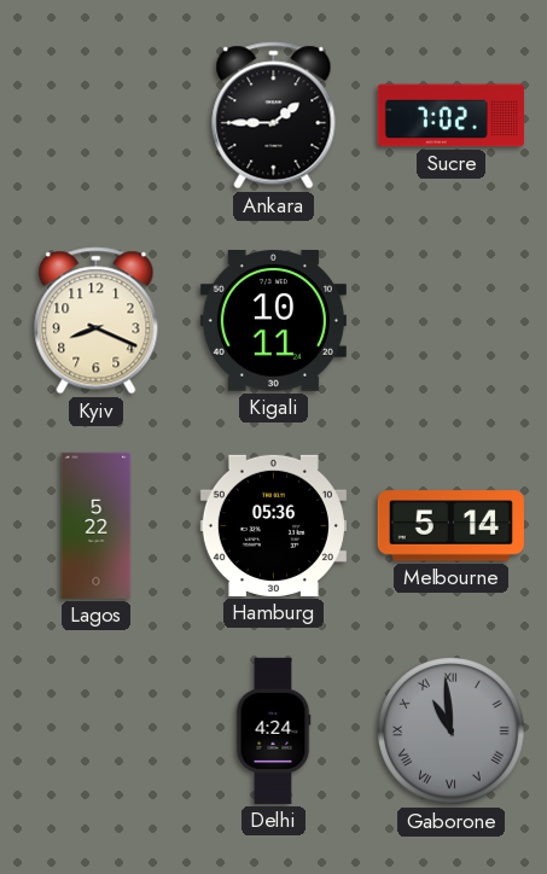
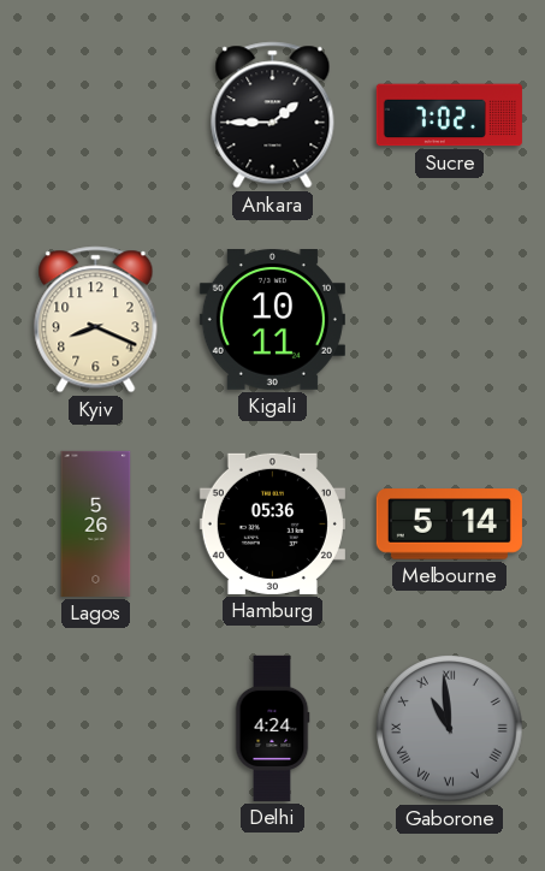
Lagos: 5:22 -> 5:26 (96, 523)
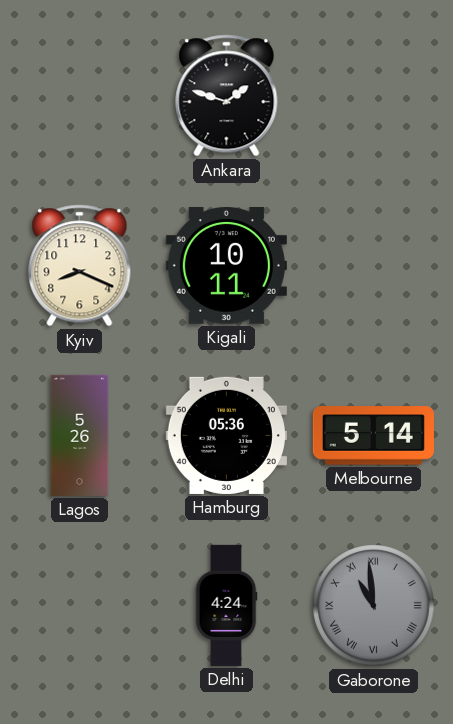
Ankara: 1:45 -> 1:48 (227, 96)
Sucre: 7:02 -> none (449, 115)
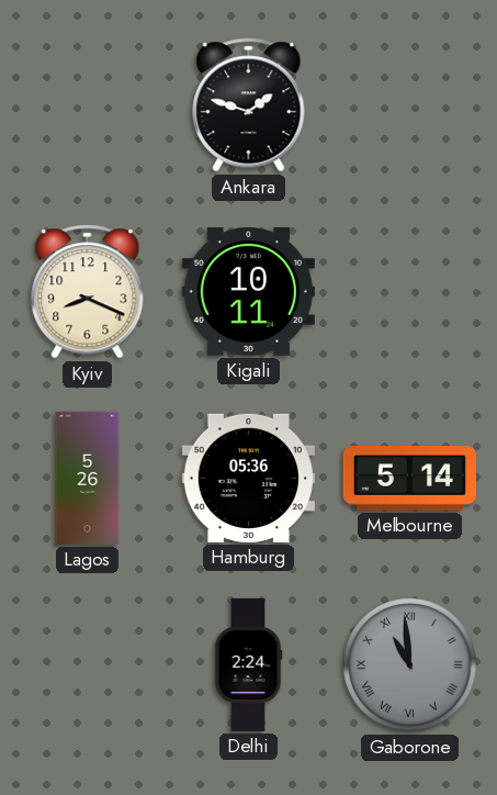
Delhi: 4:24 -> 2:24 (248, 664)
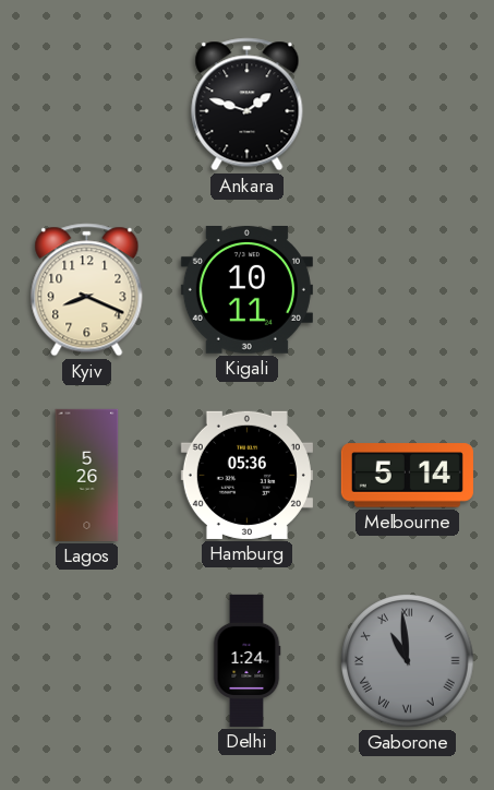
Delhi: 2:24 -> 1:24 (246, 660)
